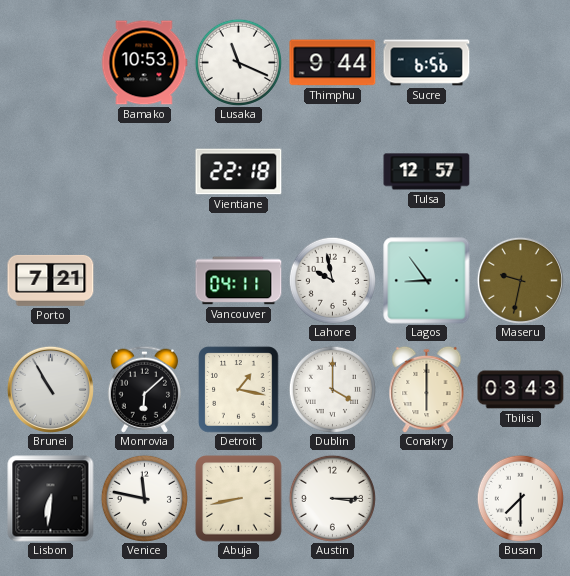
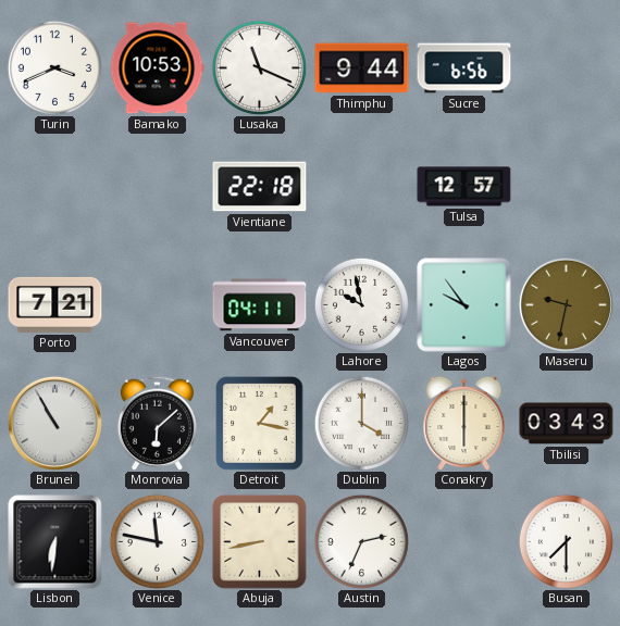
Turin: none -> 3:41 (54, 67)
Lagos: 8:54 -> 9:54 (464, 305)
Austin: 3:15 -> 2:34 (361, 541)
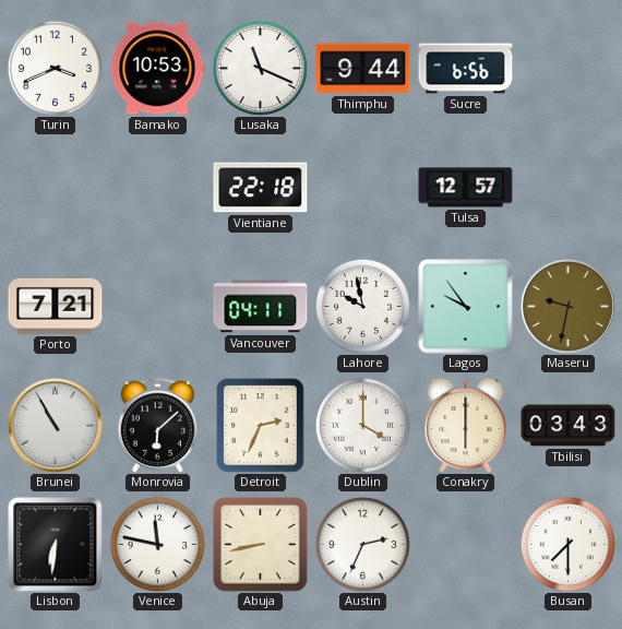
Detroit: 1:17 -> 2:34 (261, 426)
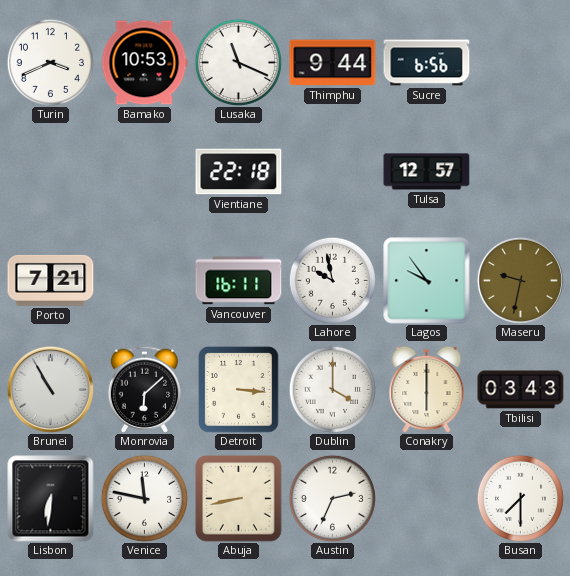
Vancouver: 04:11 -> 16:11 (239, 281)
Detroit: 2:34 -> 3:16 (239, 390)
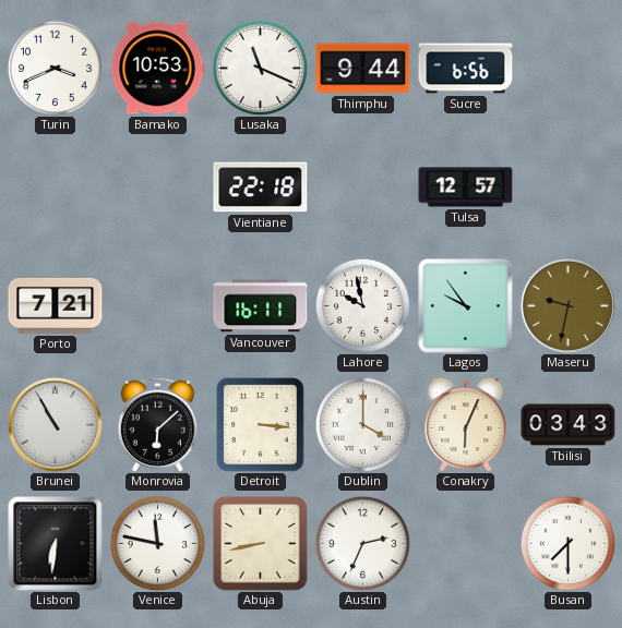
Conakry: 6:00 -> 6:04 (466, 424)
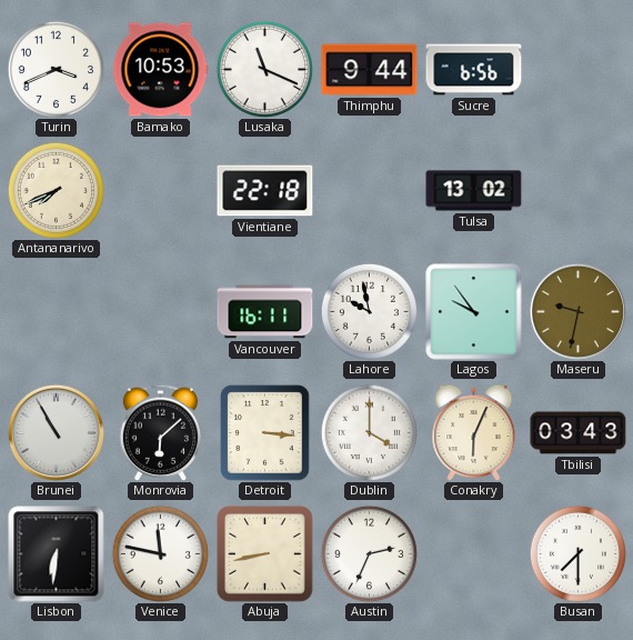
Antananarivo: none -> 7:41 (56, 190)
Tulsa: 12:57 -> 13:02 (474, 191)
Porto: 7:21 -> none (56, 305)
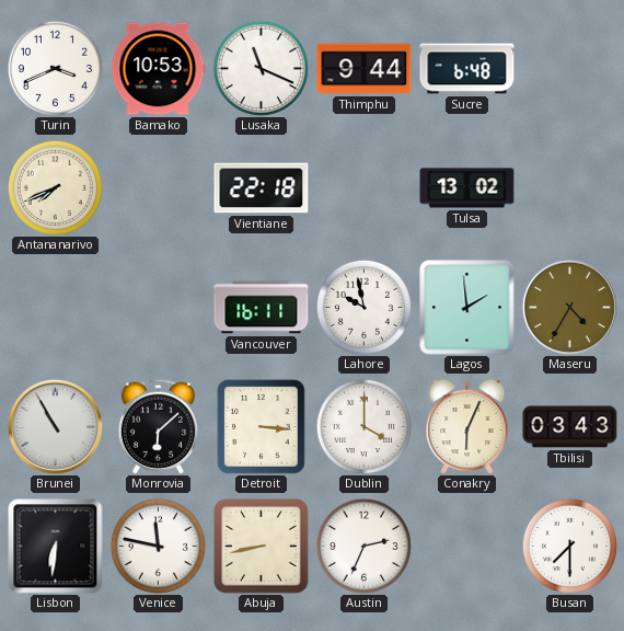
Sucre: 6:56 -> 6:48 (467, 69)
Lagos: 9:54 -> 1:59 (467, 308)
Maseru: 9:32 -> 4:35 (569, 307)
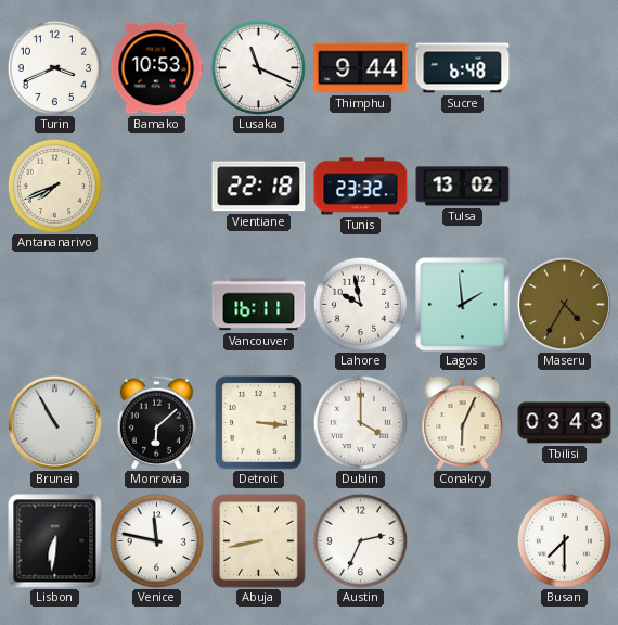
Tunis: none -> 23:32 (361, 187)
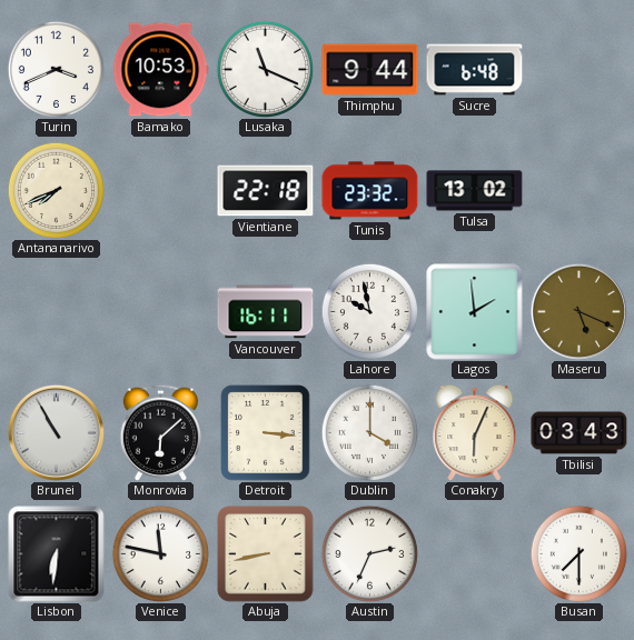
Maseru: 4:35 -> 5:19 (578, 311)
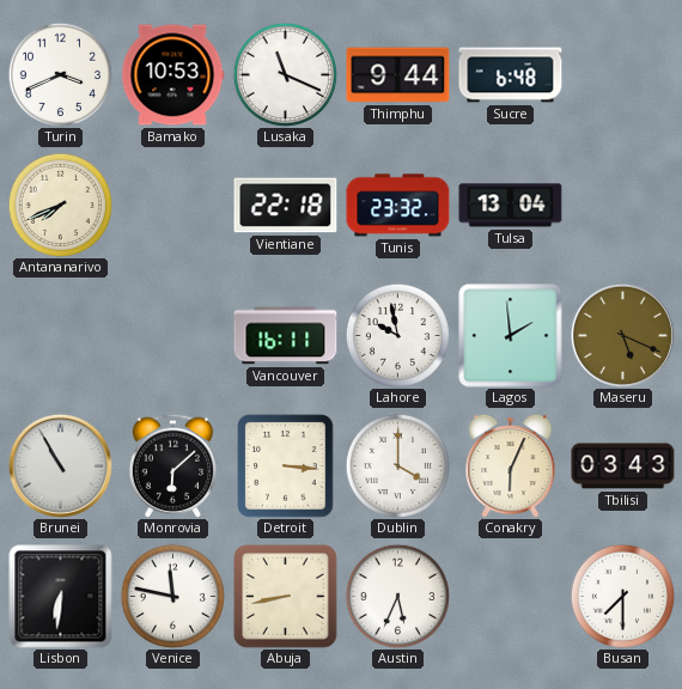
Tulsa: 13:02 -> 13:04 (511, 206)
Austin: 2:34 -> 5:34 (397, 596)
